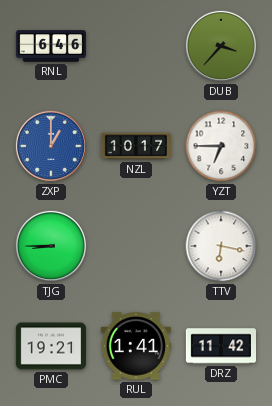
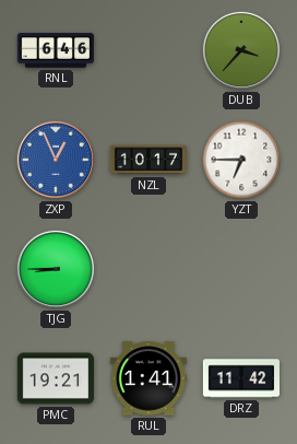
ZXP: 1:00 -> 12:56 (56, 160)
TTV: 6:17 -> none (221, 246)
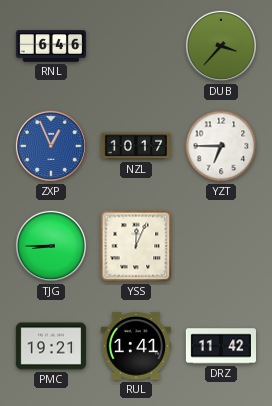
YSS: none -> 12:04 (136, 246)
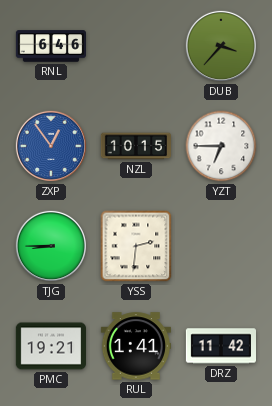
ZXP: 12:56 -> 12:54 (51, 146)
NZL: 10:17 -> 10:15 (135, 146)
YSS: 12:04 -> 2:31 (136, 246)
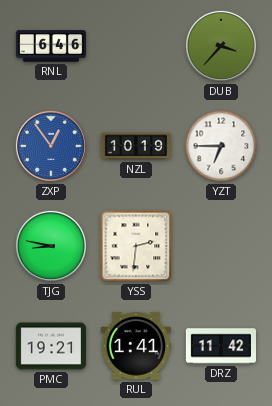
NZL: 10:15 -> 10:19 (135, 146)
TJG: 8:45 -> 8:47 (51, 246)
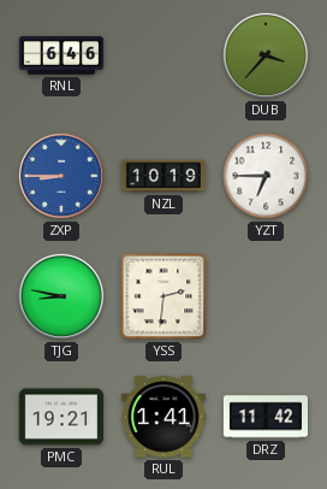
ZXP: 12:54 -> 8:45 (61, 176)
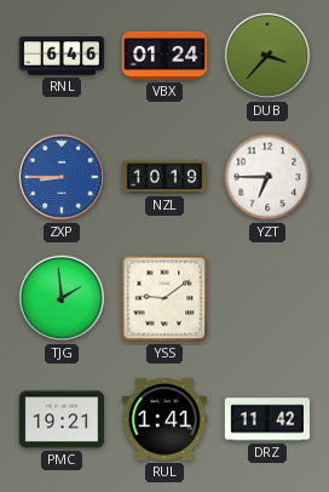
VBX: none -> 01:24 (163, 56)
TJG: 8:47 -> 1:59 (62, 298)
YSS: 2:31 -> 9:09 (164, 298)
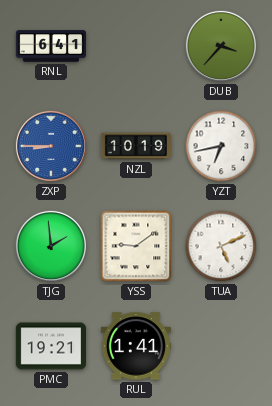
RNL: 6:46 -> 6:41 (50, 46)
VBX: 01:24 -> none (163, 56)
YZT: 6:45 -> 6:43 (221, 146)
TUA: none -> 5:11 (221, 246)
DRZ: 11:42 -> none (266, 419)
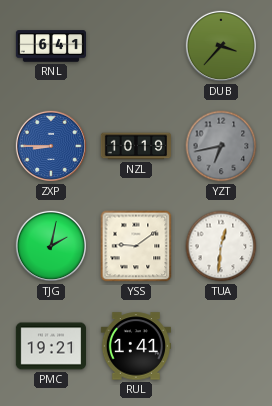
YZT dial: white -> grey (221, 146)
TJG: 1:59 -> 2:02 (51, 246)
TUA: 5:11 -> 12:31 (221, 246)
